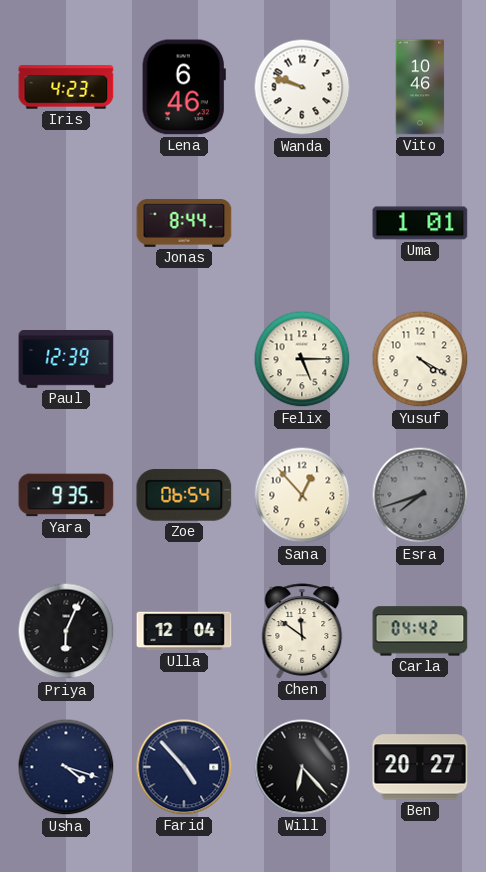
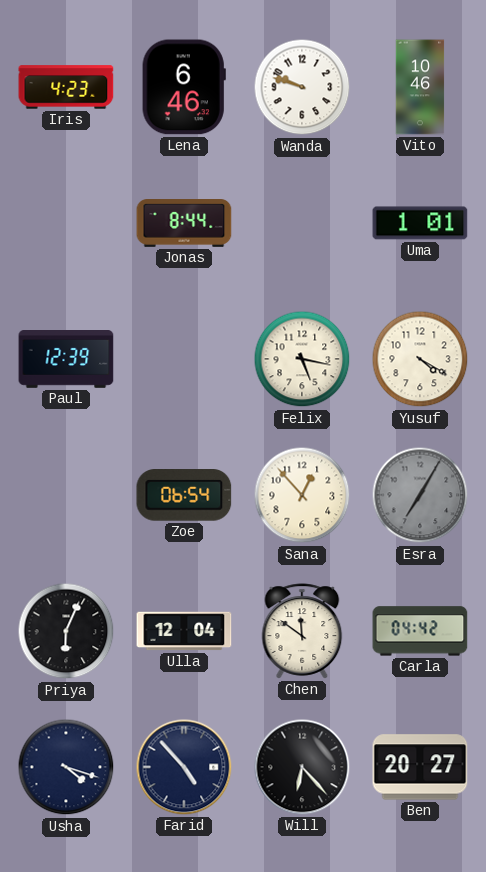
Felix: 5:15 -> 5:17 (302, 359)
Yara: 9:35 -> none (66, 495)
Esra: 7:42 -> 7:05 (420, 495)
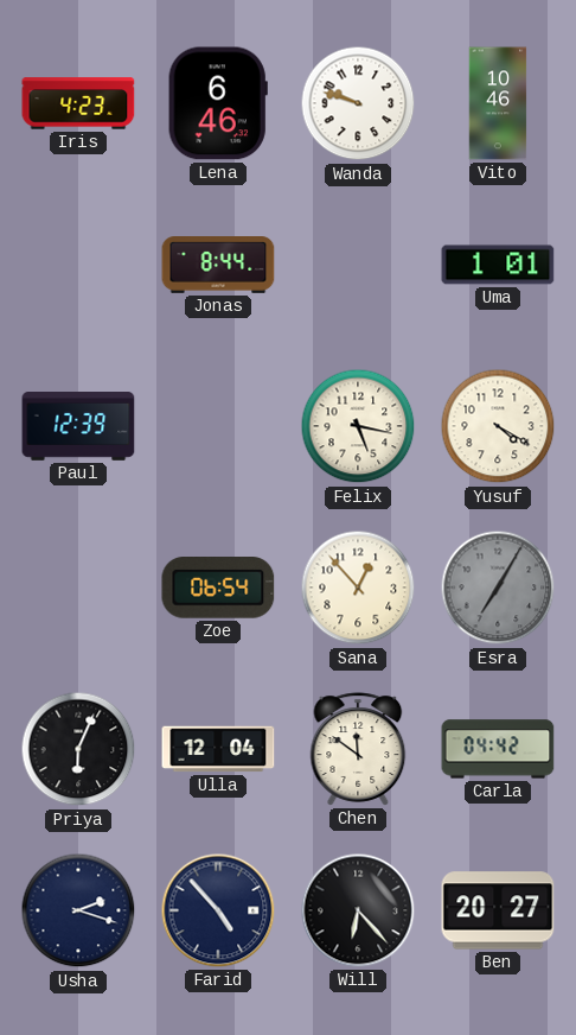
Usha: 4:18 -> 2:18 (78, 910)
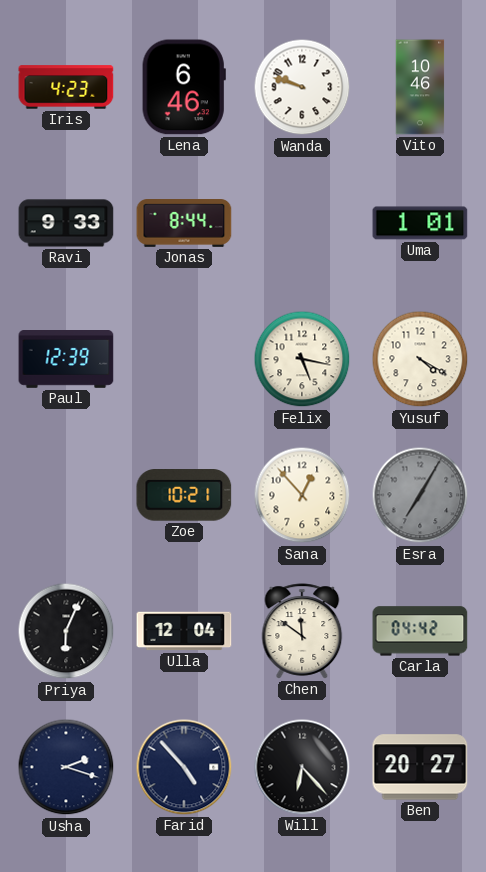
Ravi: none -> 9:33 (66, 223)
Zoe: 06:54 -> 10:21 (184, 496)
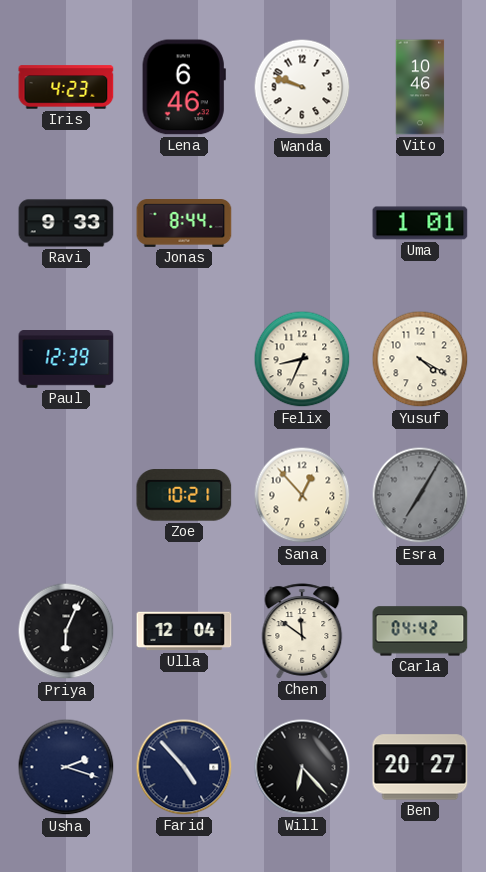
Felix: 5:17 -> 8:34 (302, 359)
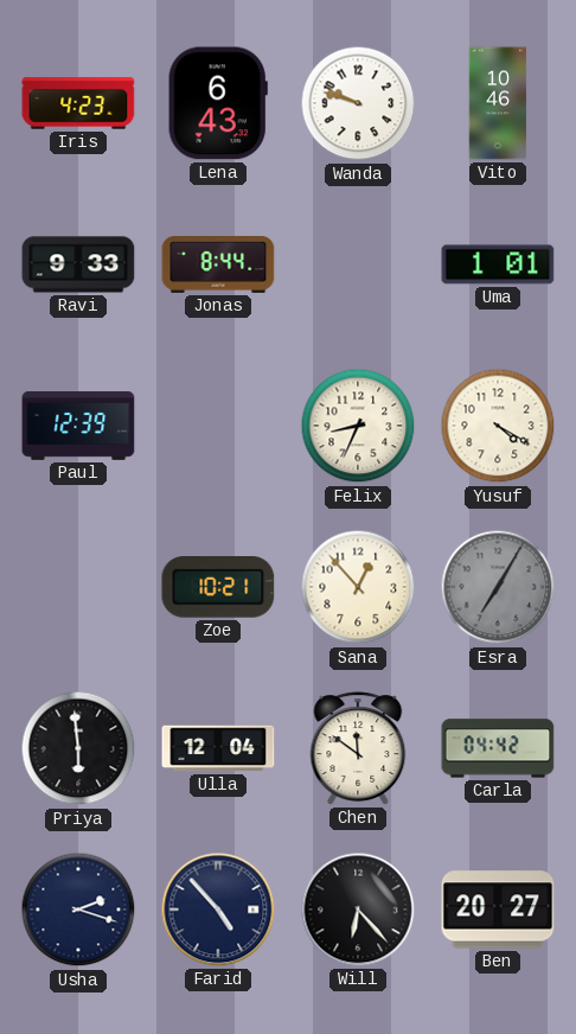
Lena: 6:46 -> 6:43 (218, 103)
Priya: 6:04 -> 5:59 (78, 748)
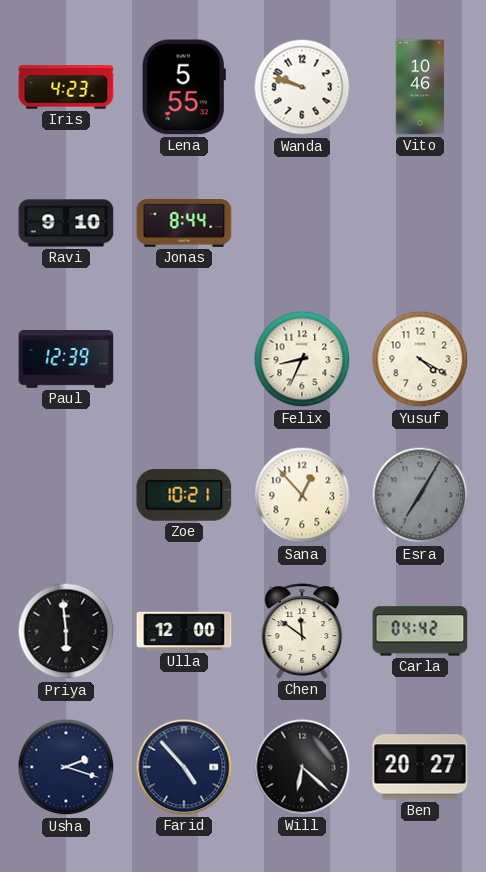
Lena: 6:43 -> 5:55 (184, 87)
Ravi: 9:33 -> 9:10 (66, 223)
Uma: 1:01 -> none (498, 264)
Ulla: 12:04 -> 12:00 (184, 631)
Will: 6:23 -> 6:22 (302, 767)
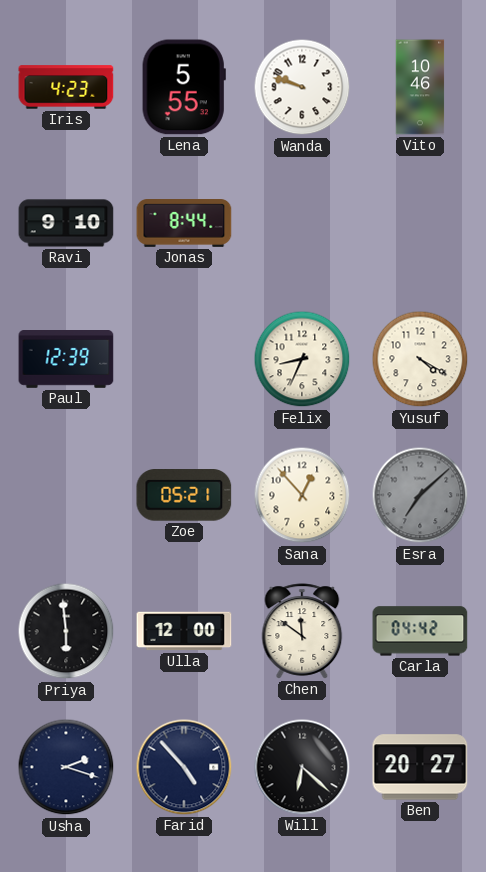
Zoe: 10:21 -> 05:21 (184, 496)
Esra: 7:05 -> 7:08 (420, 495)
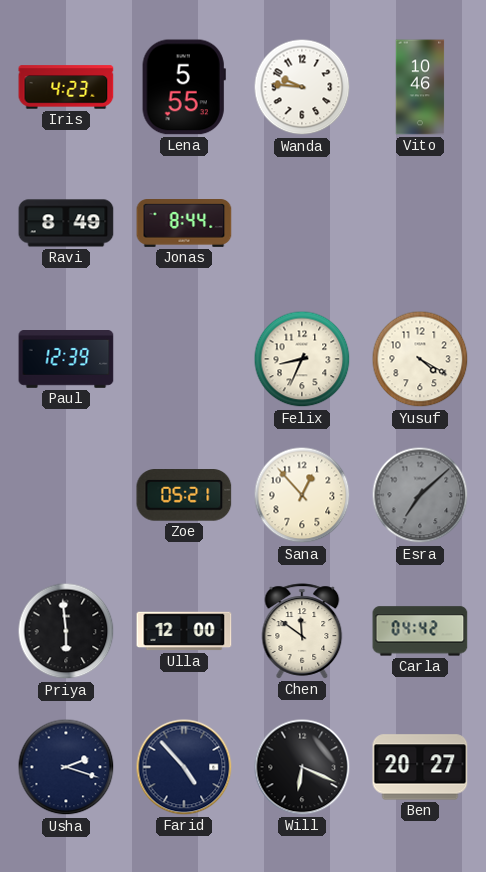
Wanda: 9:48 -> 9:46 (302, 87)
Ravi: 9:10 -> 8:49 (66, 223)
Will: 6:22 -> 6:19 (302, 767)
